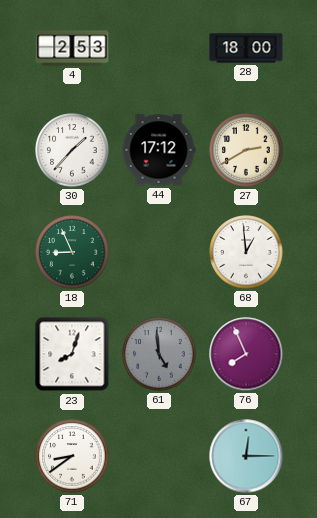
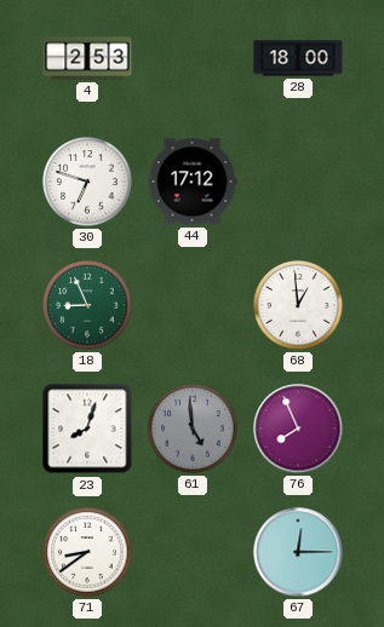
30: 1:37 -> 6:48 (87, 182)
27: 2:40 -> none (246, 150)
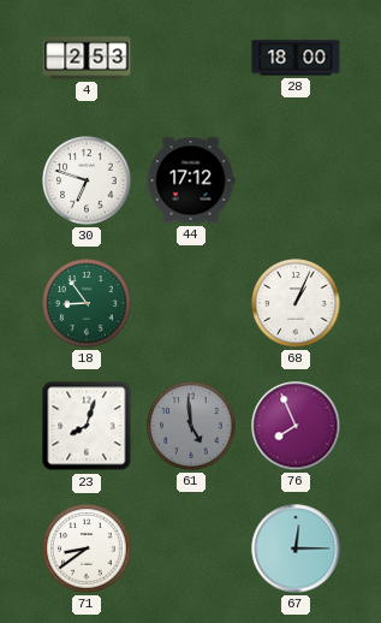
18: 8:56 -> 8:54 (87, 303)
68: 12:59 -> 1:04 (296, 303)
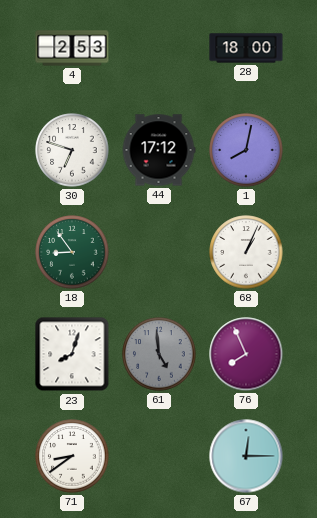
1: none -> 8:02 (246, 150)
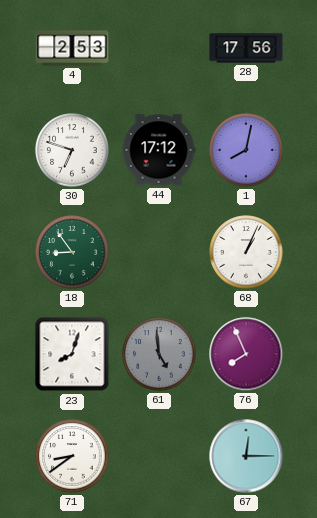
28: 18:00 -> 17:56 (246, 48)
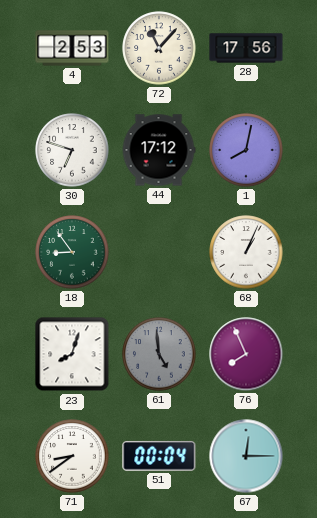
72: none -> 11:07 (159, 48)
51: none -> 00:04 (159, 456)
